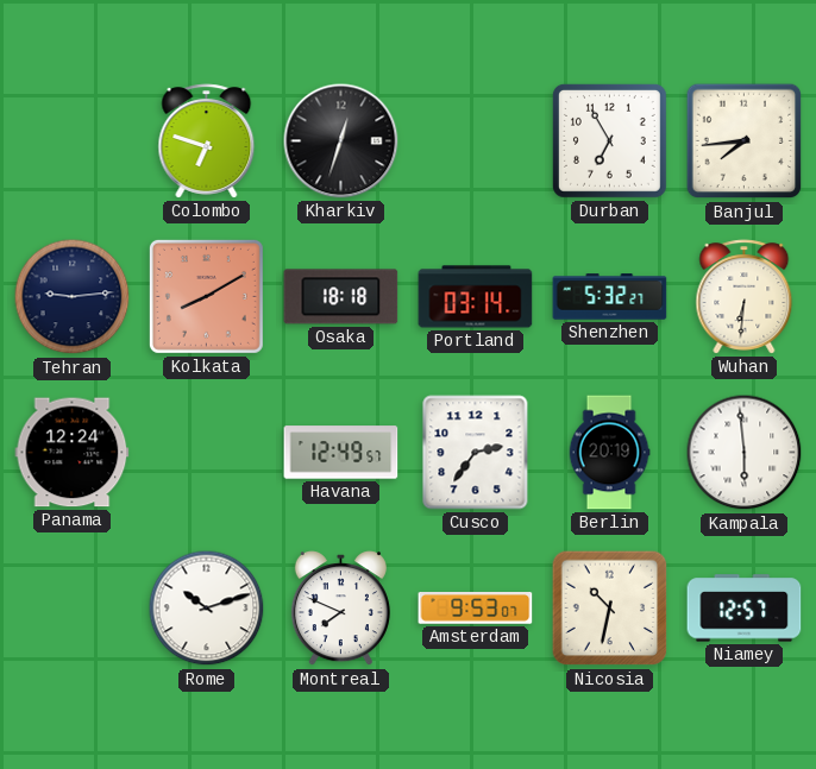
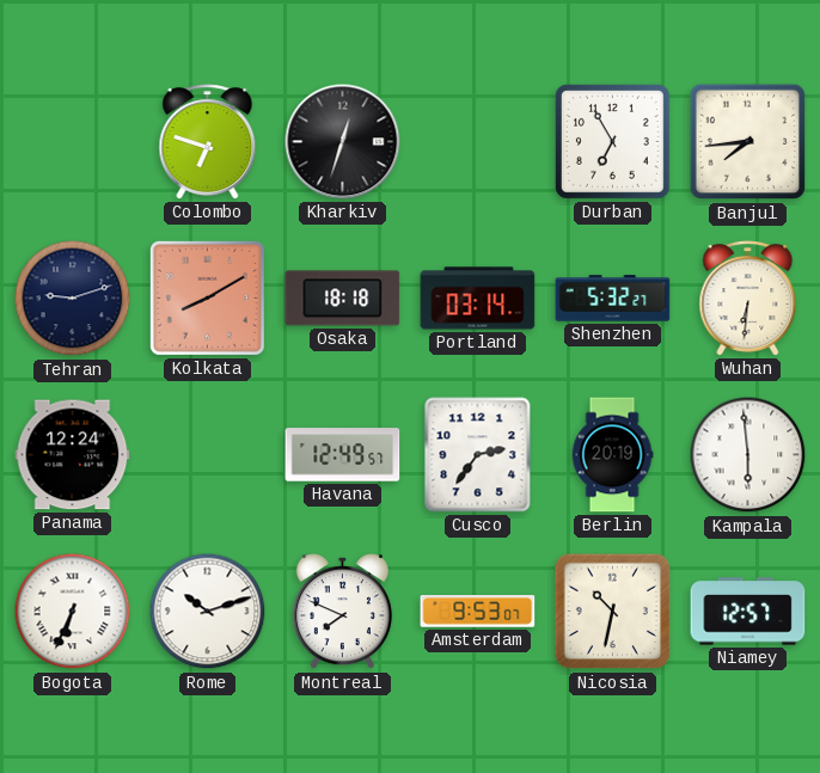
Tehran: 9:14 -> 9:12 (73, 299)
Bogota: none -> 6:34 (73, 612)
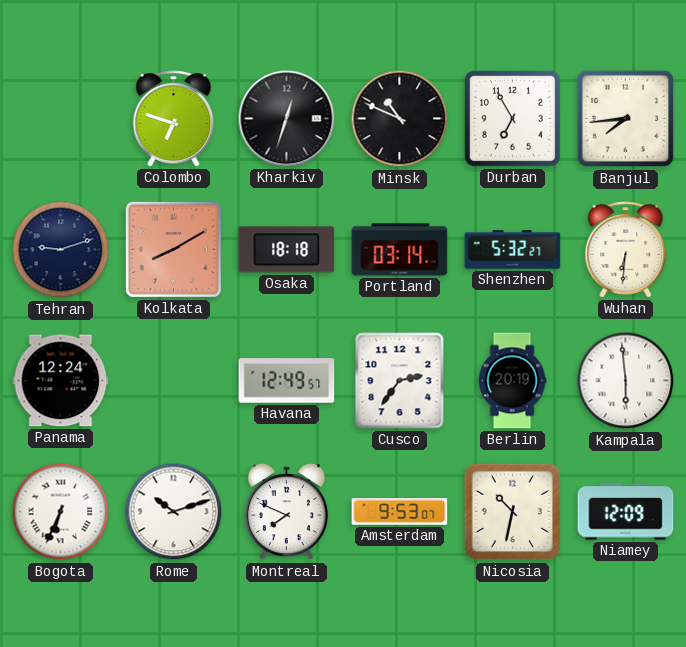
Minsk: none -> 10:49 (400, 119)
Niamey: 12:57 -> 12:09 (626, 512)
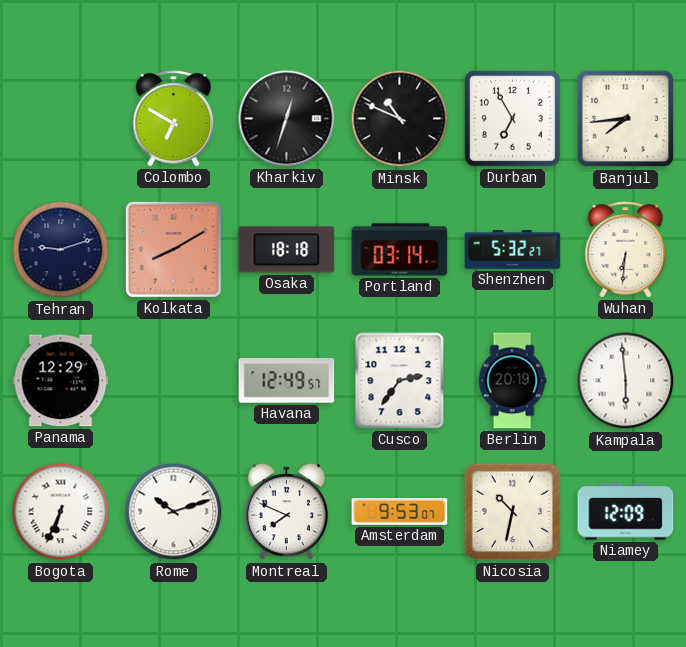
Colombo: 6:48 -> 6:50 (174, 119)
Panama: 12:24 -> 12:29 (61, 381)
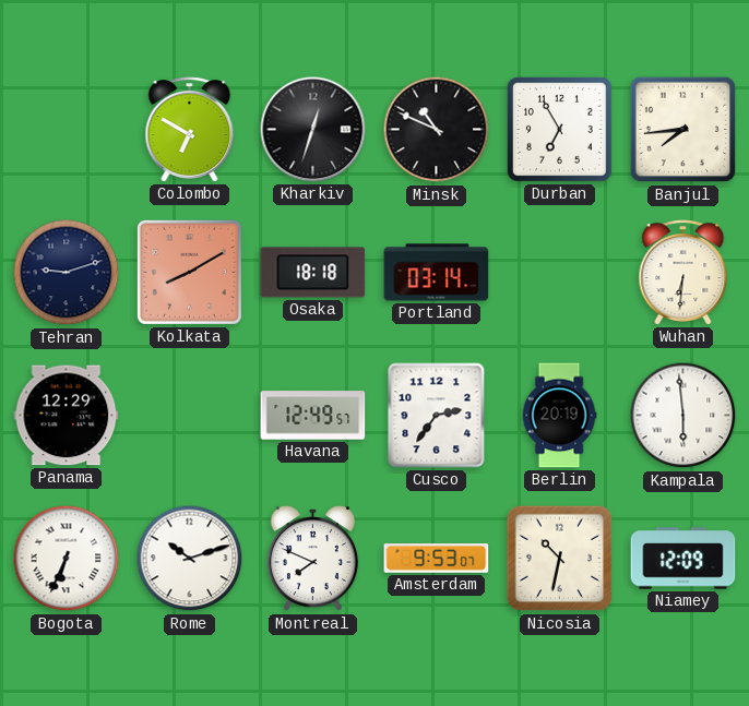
Shenzhen: 5:32 -> none (513, 250)
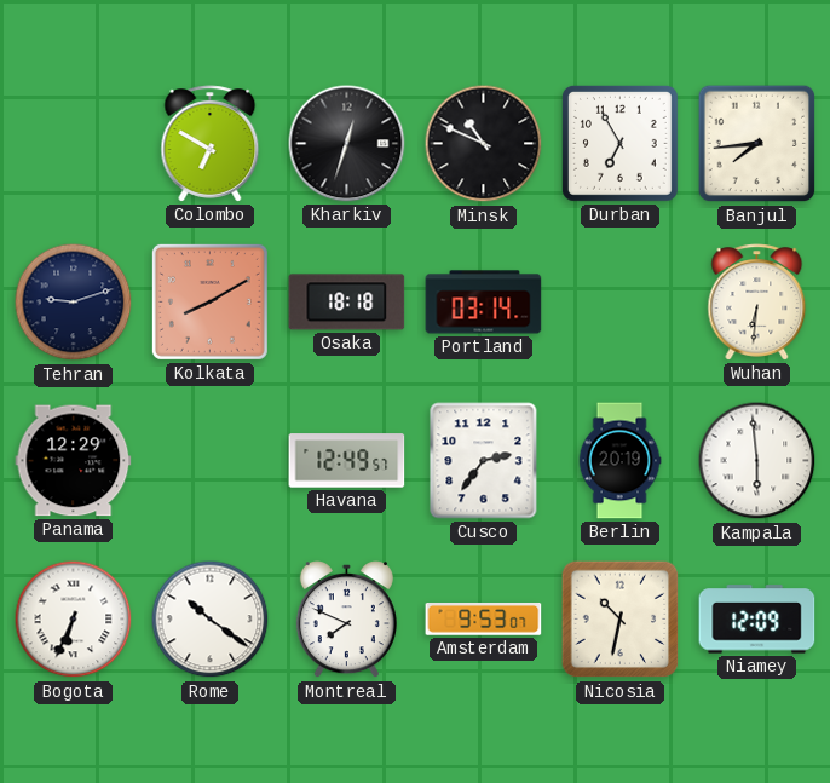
Rome: 10:12 -> 10:21 (211, 620)
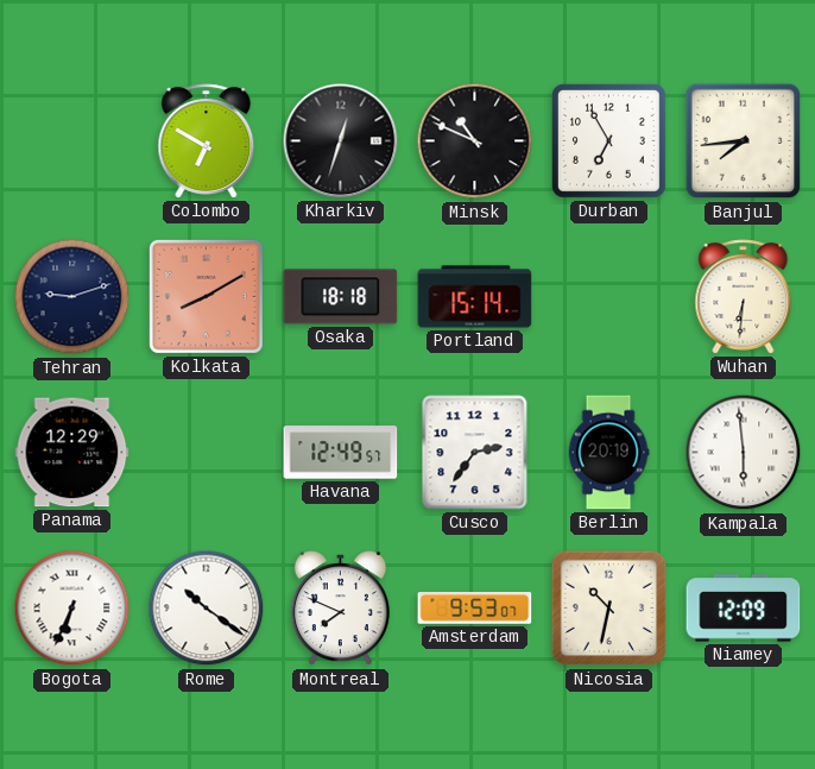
Portland: 03:14 -> 15:14 (475, 297)
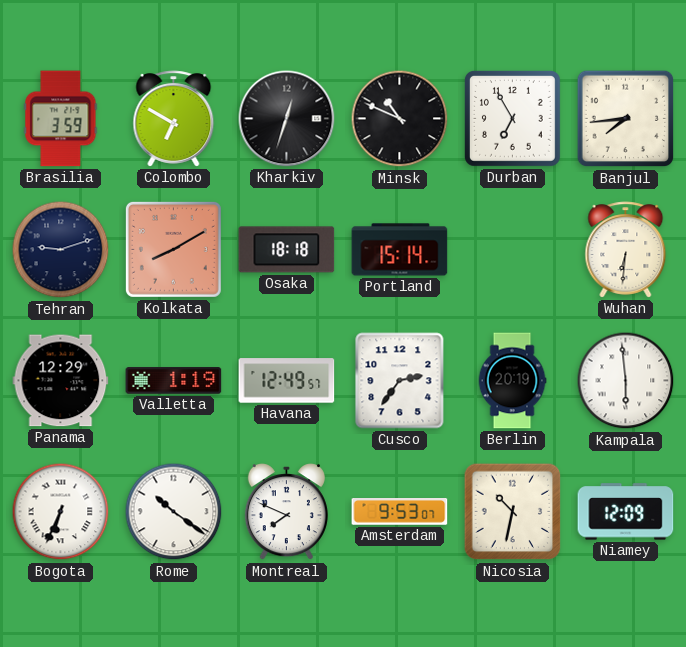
Brasilia: none -> 3:59 (61, 119)
Valletta: none -> 1:19 (174, 381)
